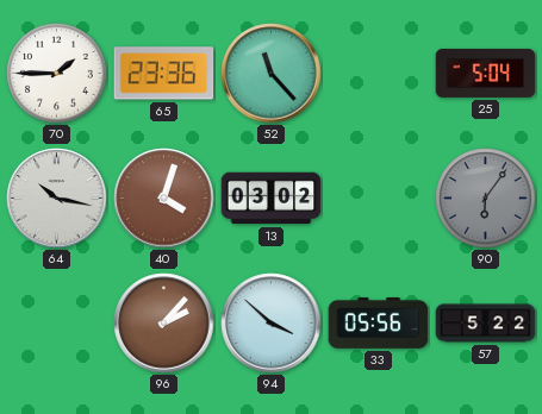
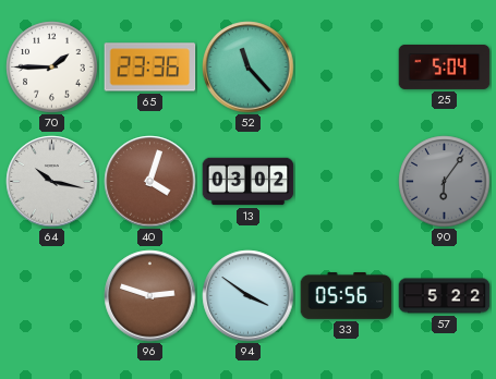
96: 2:07 -> 2:48 (150, 296)
94: 3:52 -> 3:51 (249, 296)
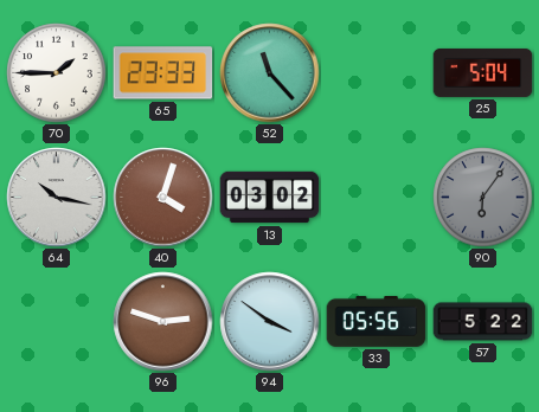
65: 23:36 -> 23:33 (163, 73)
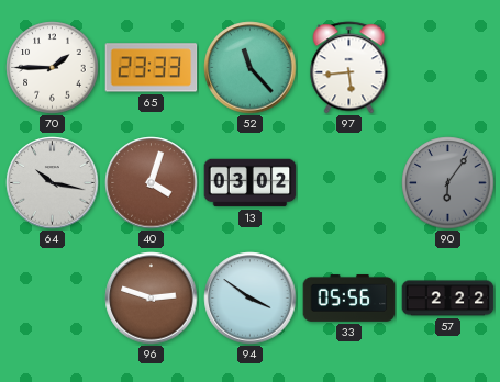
97: none -> 5:44 (349, 68)
25: 5:04 -> none (483, 72)
57: 5:22 -> 2:22 (448, 299)
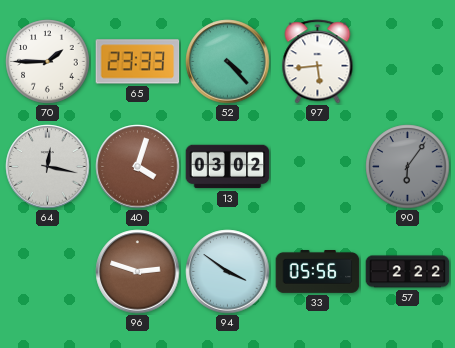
52: 11:23 -> 4:23 (228, 62)
64: 10:17 -> 12:17 (48, 167)
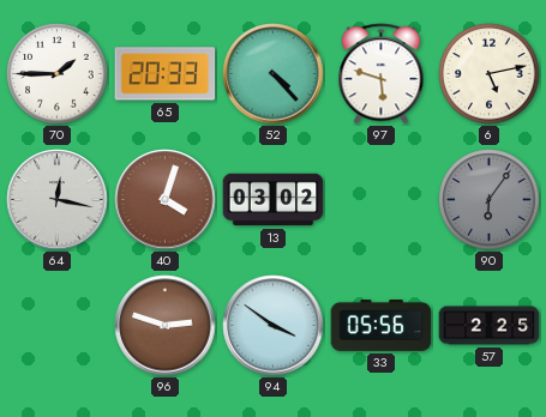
65: 23:33 -> 20:33 (166, 74)
97: 5:44 -> 5:48 (382, 74)
6: none -> 5:13 (490, 74)
57: 2:22 -> 2:25 (490, 326)
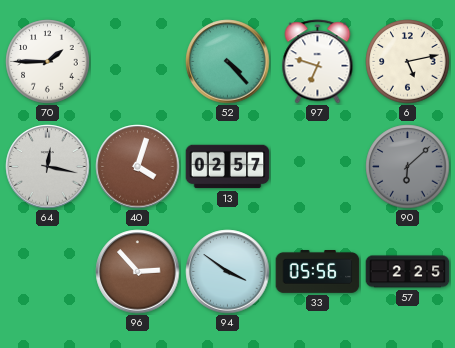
65: 20:33 -> none (166, 74)
97: 5:48 -> 6:48 (318, 62)
13: 03:02 -> 02:57 (228, 167)
90: 6:06 -> 6:08 (408, 167)
96: 2:48 -> 2:53 (138, 272)
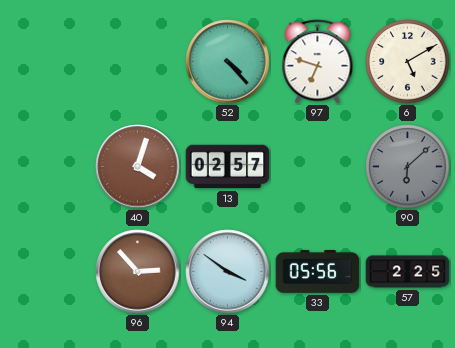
70: 1:45 -> none (48, 62)
6: 5:13 -> 5:10 (408, 62)
64: 12:17 -> none (48, 167)
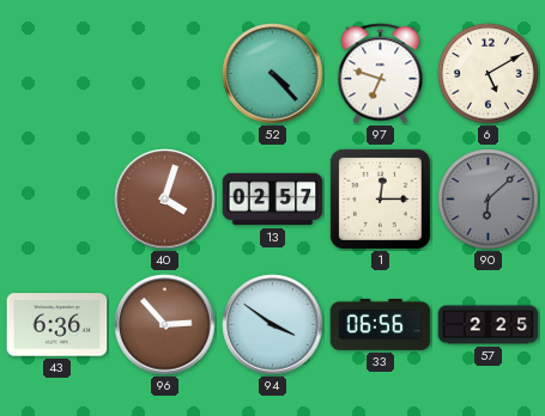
1: none -> 12:15 (380, 198)
43: none -> 6:36 (57, 325)
33: 05:56 -> 06:56 (381, 325)
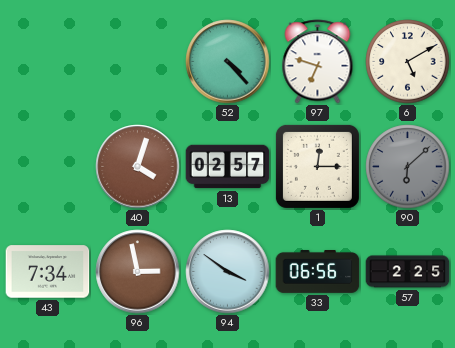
43: 6:36 -> 7:34 (48, 272)
96: 2:53 -> 2:58 (138, 272)
